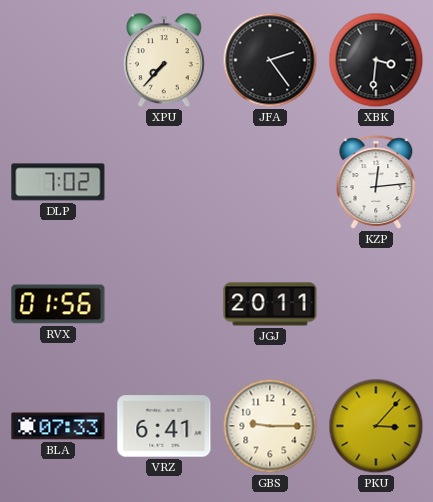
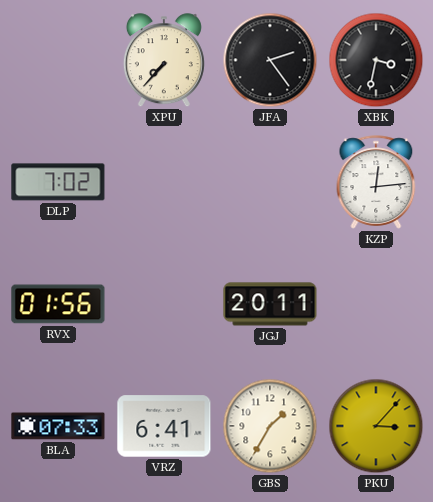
XBK: 3:31 -> 3:32 (376, 60)
GBS: 9:15 -> 1:35 (270, 426)
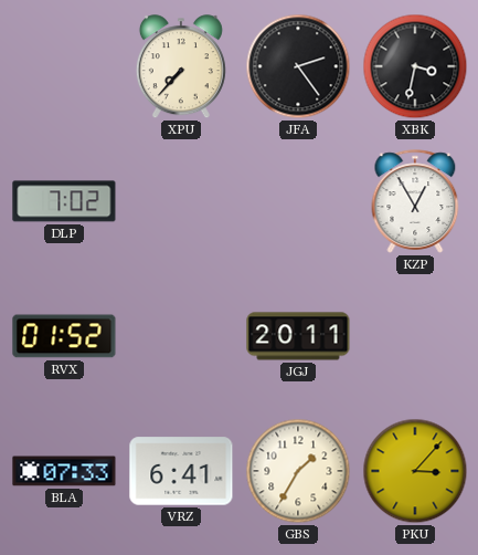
KZP: 12:14 -> 12:55 (415, 201)
RVX: 01:56 -> 01:52 (64, 336)
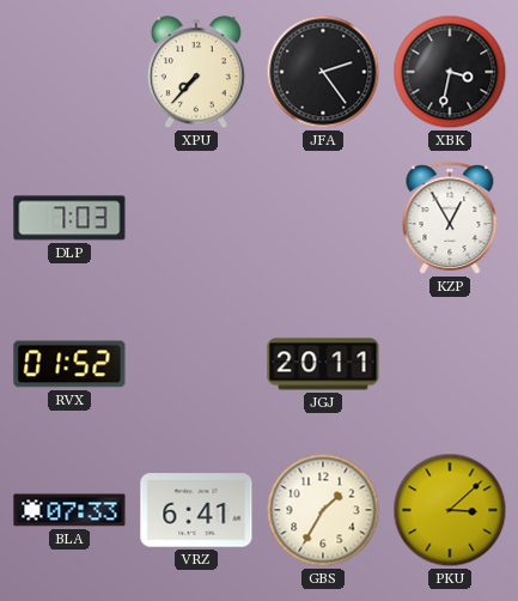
DLP: 7:02 -> 7:03 (69, 218)
PKU: 3:07 -> 3:08 (450, 510)
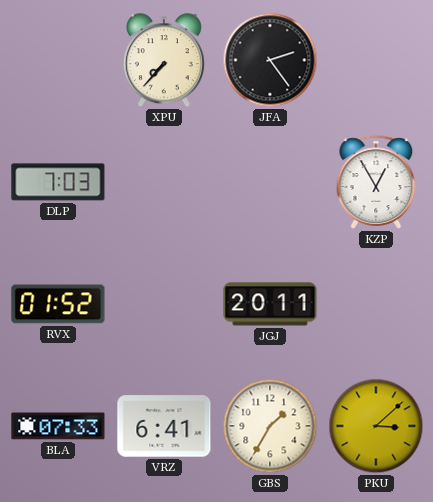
XBK: 3:32 -> none (450, 72)
